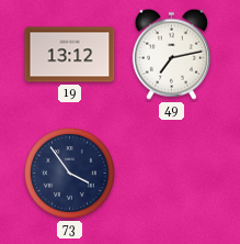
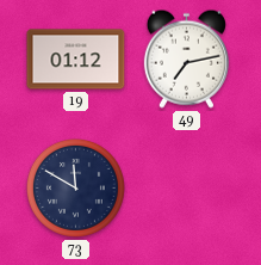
19: 13:12 -> 01:12 (76, 60)
73: 3:54 -> 11:50 (75, 187)
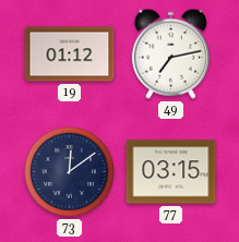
73: 11:50 -> 12:09 (69, 171)
77: none -> 03:15 (171, 172)
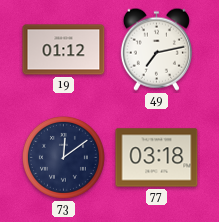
77: 03:15 -> 03:18 (157, 158)
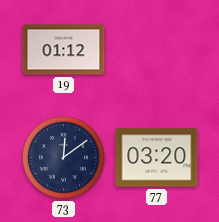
49: 7:13 -> none (156, 49)
77: 03:18 -> 03:20 (157, 158)
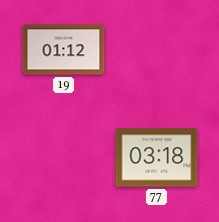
73: 12:09 -> none (63, 157)
77: 03:20 -> 03:18 (157, 158)
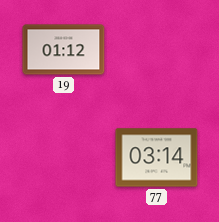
77: 03:18 -> 03:14 (157, 158)
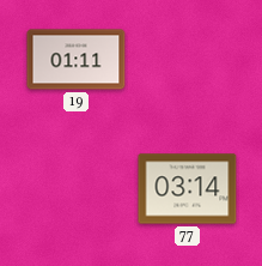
19: 01:12 -> 01:11 (77, 60)
